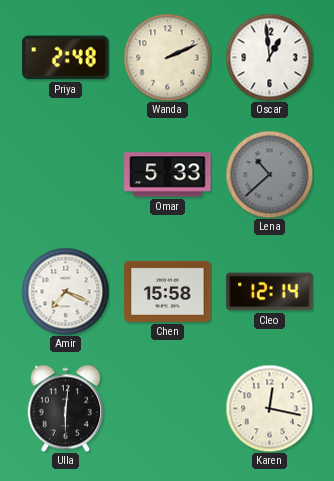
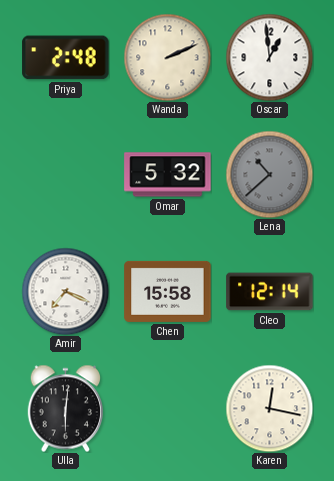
Omar: 5:33 -> 5:32 (168, 175)
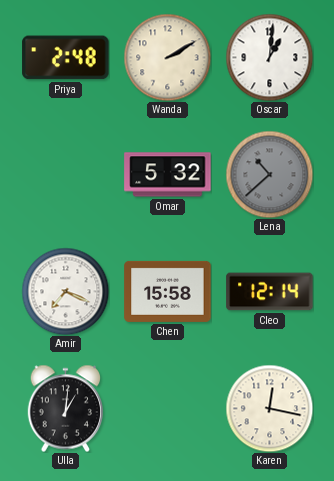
Wanda: 2:11 -> 2:10 (167, 57)
Oscar: 12:59 -> 1:01 (269, 57)
Ulla: 6:01 -> 1:01 (65, 408)
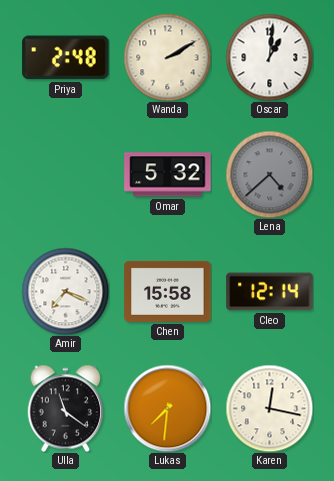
Lena: 10:38 -> 4:38 (269, 174)
Ulla: 1:01 -> 11:21 (65, 408)
Lukas: none -> 7:31 (167, 408)
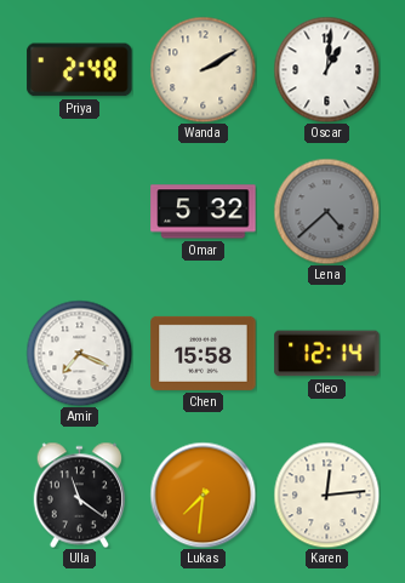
Karen: 12:17 -> 12:14 (326, 495)
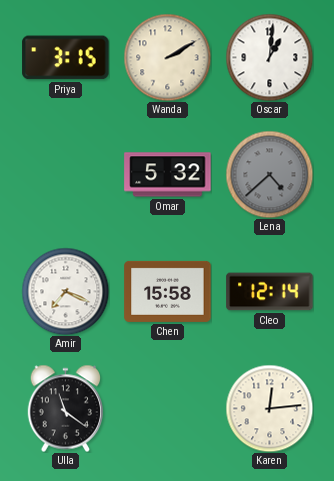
Priya: 2:48 -> 3:15 (66, 58)
Lukas: 7:31 -> none (202, 495)
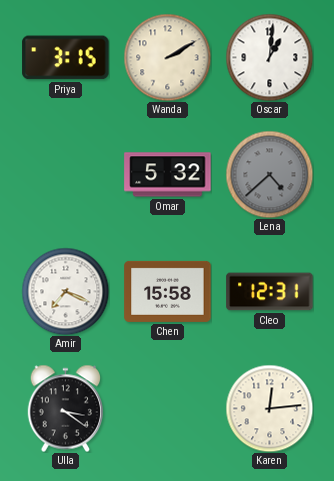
Cleo: 12:14 -> 12:31 (270, 292)
Ulla: 11:21 -> 3:21 (65, 408)
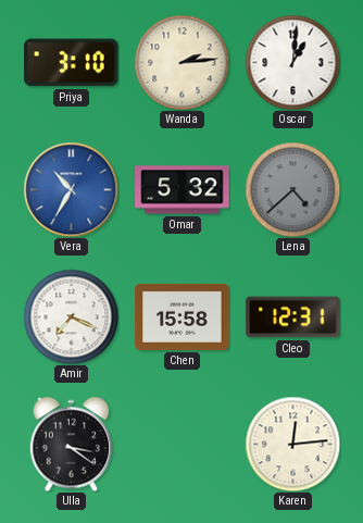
Priya: 3:15 -> 3:10 (72, 63)
Wanda: 2:10 -> 2:14 (181, 62)
Vera: none -> 10:35 (71, 189)
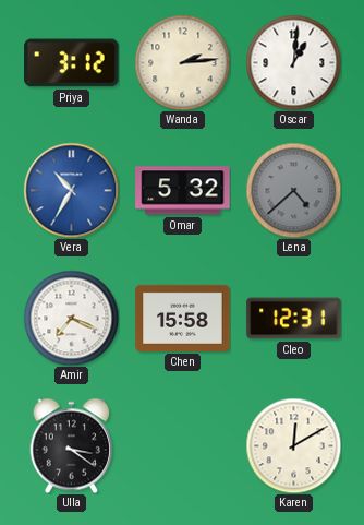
Priya: 3:10 -> 3:12 (72, 63)
Karen: 12:14 -> 12:10 (293, 445)
